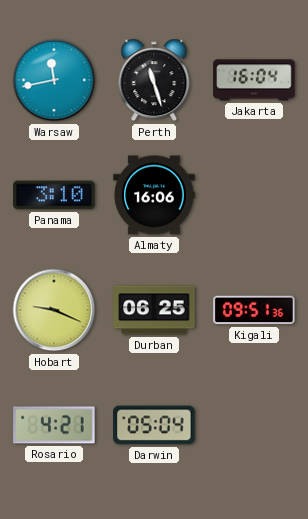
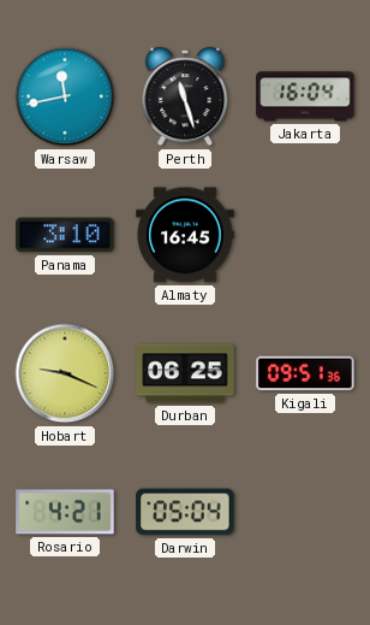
Almaty: 16:06 -> 16:45 (185, 235)
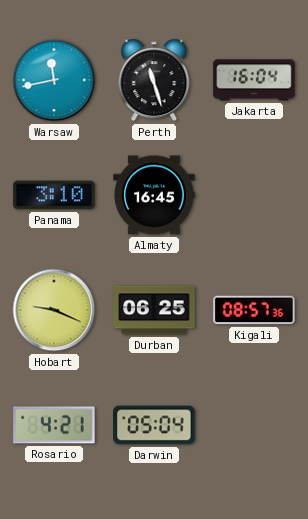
Kigali: 09:51 -> 08:57 (254, 310)
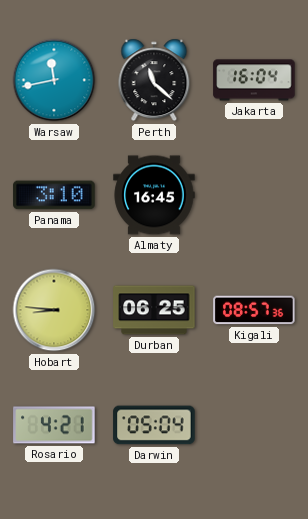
Perth: 11:27 -> 11:22 (154, 80)
Hobart: 9:19 -> 8:46 (54, 310)
